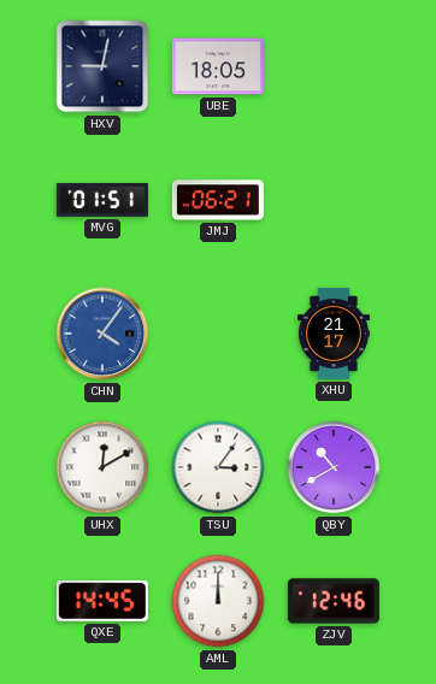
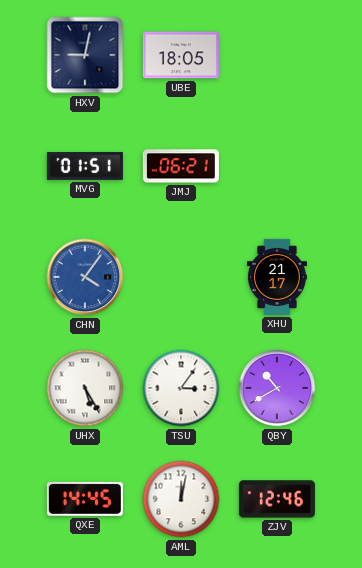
UHX: 12:10 -> 5:25 (85, 388)
AML: 12:00 -> 12:02 (181, 499)
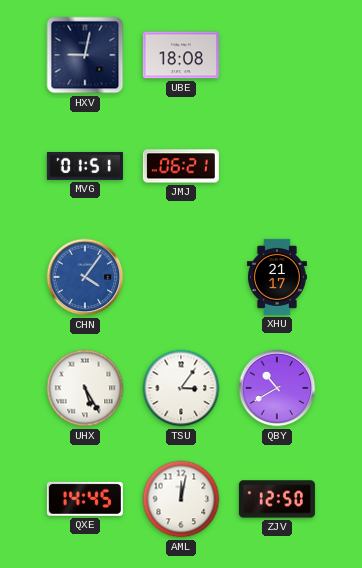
UBE: 18:05 -> 18:08 (181, 55)
ZJV: 12:46 -> 12:50 (277, 499)
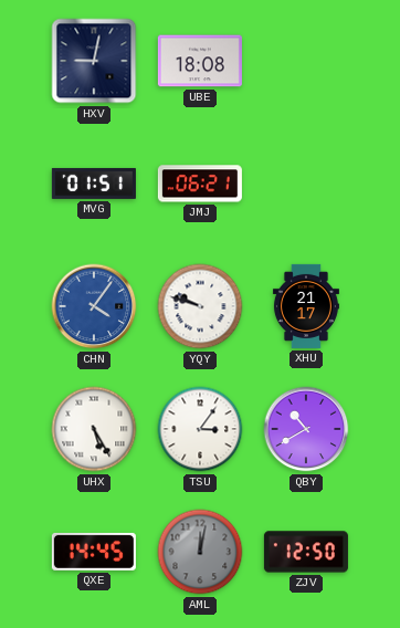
YQY: none -> 9:48 (200, 306)
AML dial: white -> grey (200, 552)
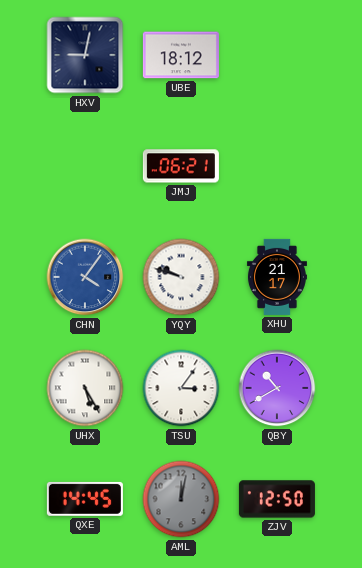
UBE: 18:08 -> 18:12 (181, 55)
MVG: 01:51 -> none (94, 184)
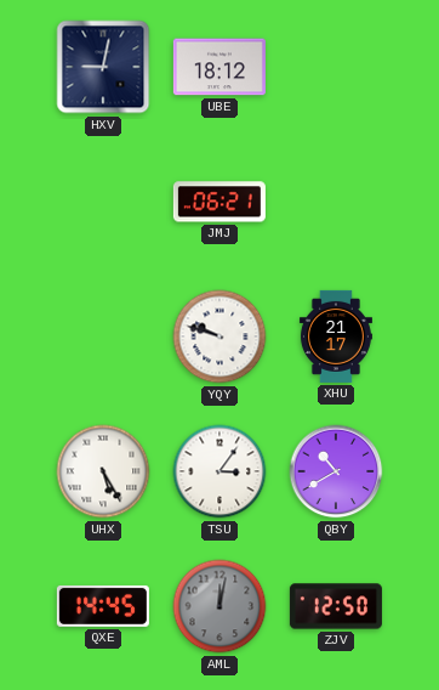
CHN: 4:06 -> none (85, 277)
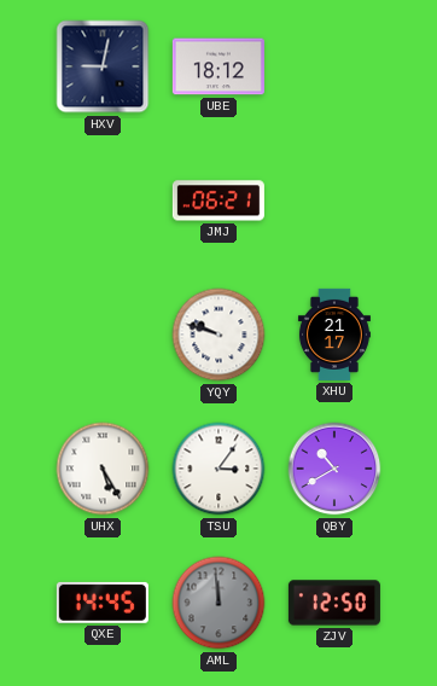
AML: 12:02 -> 11:59 (218, 603)
